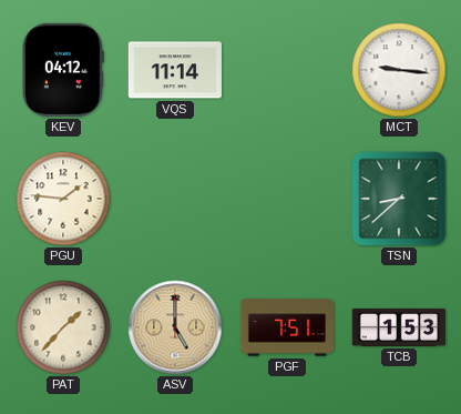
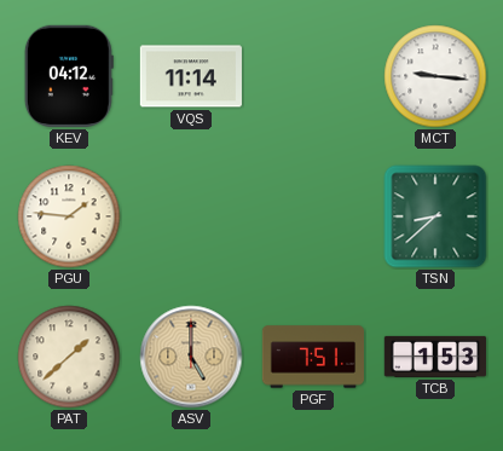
PAT: 1:37 -> 1:38 (69, 357)
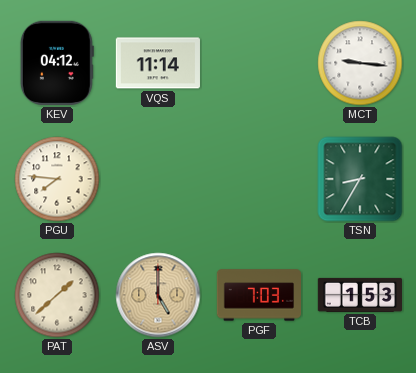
PGU: 1:46 -> 7:46 (57, 179)
TSN: 8:38 -> 8:35 (360, 179)
PGF: 7:51 -> 7:03 (258, 295)
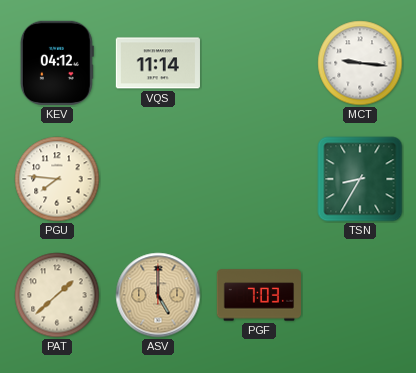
TCB: 1:53 -> none (359, 295)
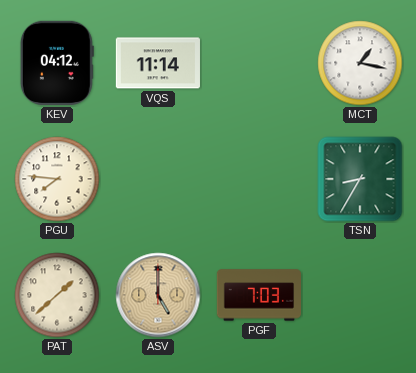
MCT: 9:16 -> 1:17 (360, 63)
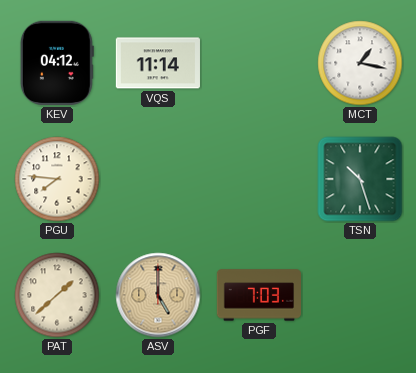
TSN: 8:35 -> 10:27 (360, 179)
